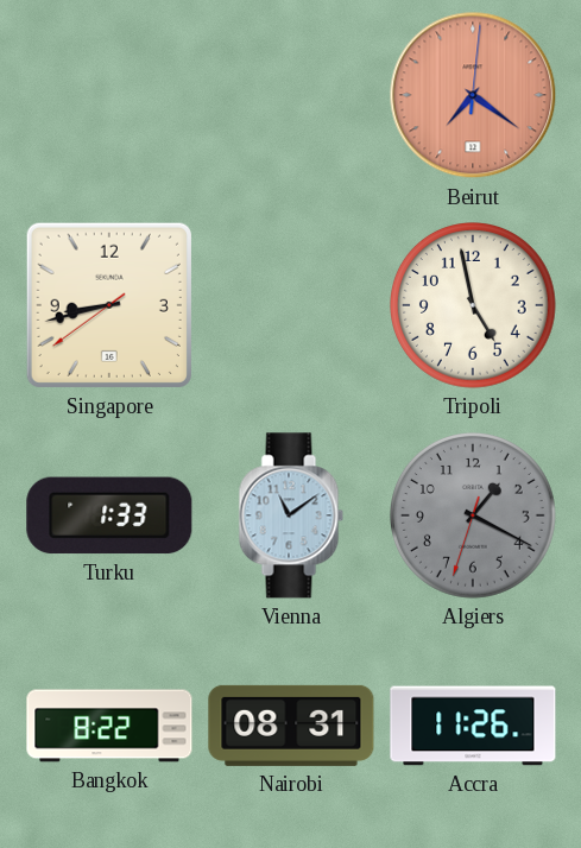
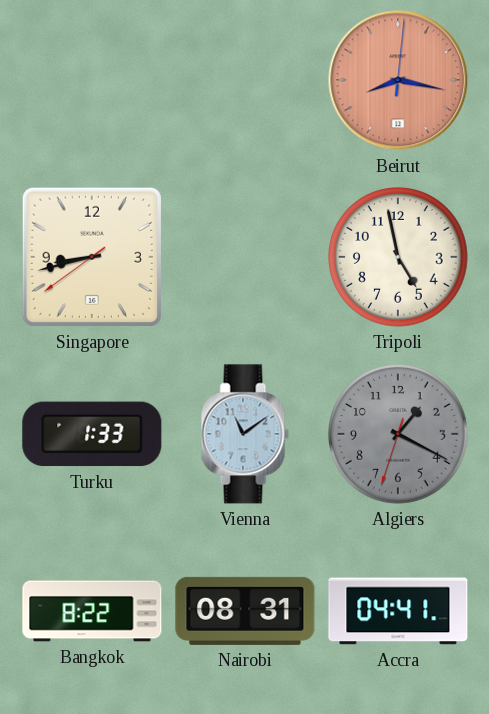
Beirut: 7:21 -> 8:17 (398, 80)
Accra: 11:26 -> 04:41 (398, 611)
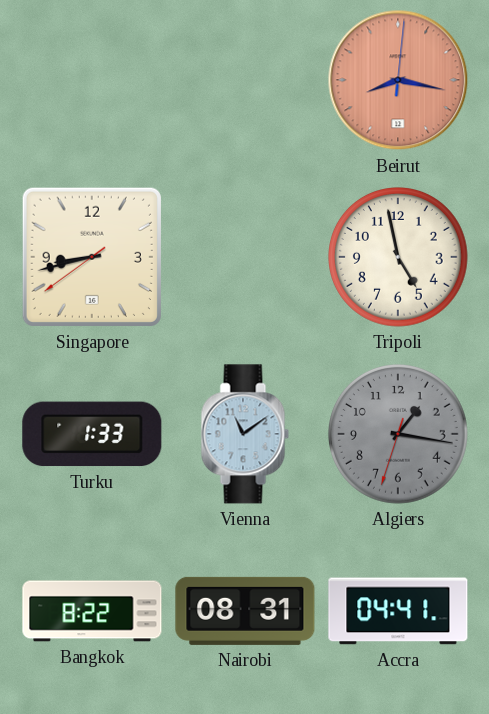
Algiers: 1:19 -> 1:16 (399, 435)
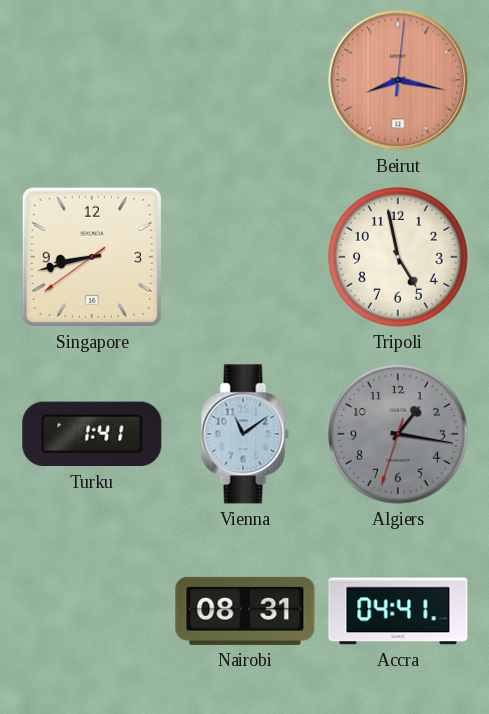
Turku: 1:33 -> 1:41 (92, 434)
Bangkok: 8:22 -> none (92, 611)
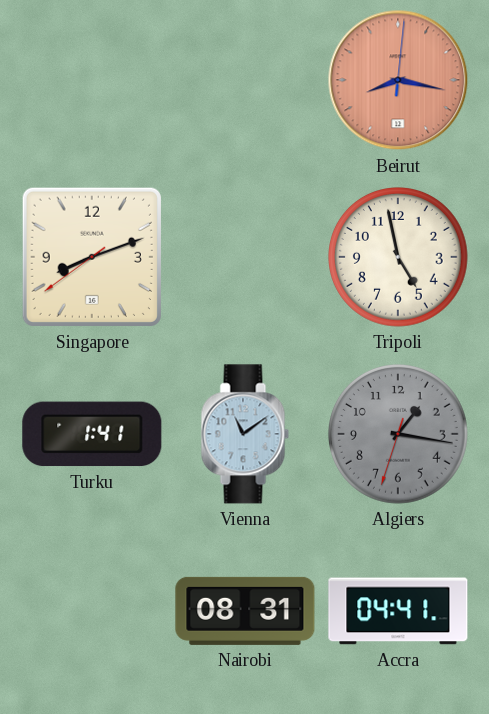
Singapore: 8:42 -> 8:11 (92, 257)
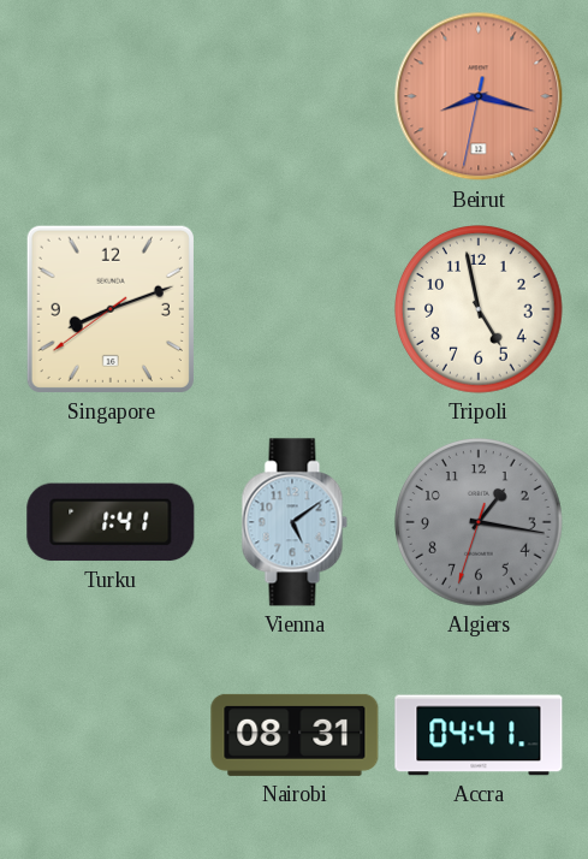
Beirut: 8:17:01 -> 8:17:32 (479, 96)
Vienna: 11:09 -> 5:09 (295, 522)
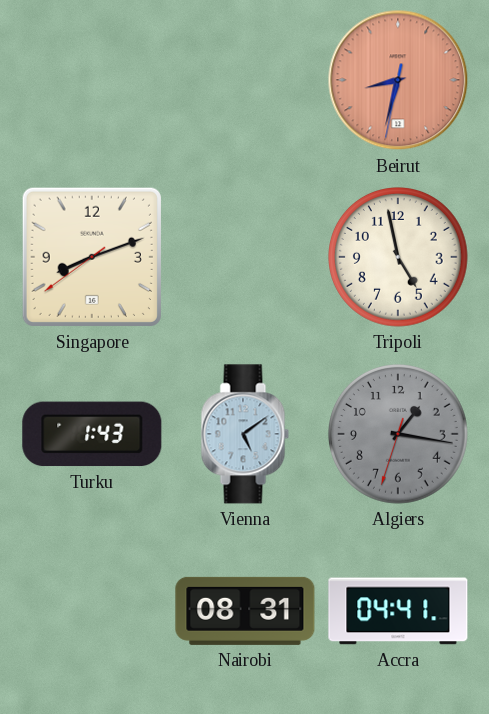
Beirut: 8:17 -> 8:32 (398, 80)
Turku: 1:41 -> 1:43 (92, 434)
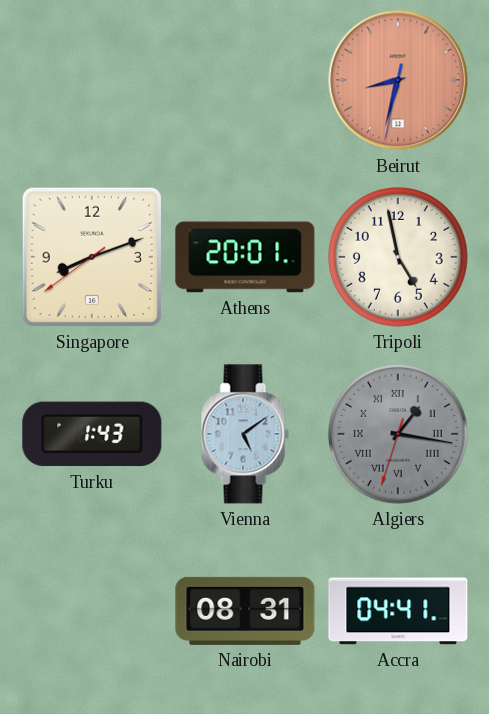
Athens: none -> 20:01 (245, 257)
Algiers numerals: Arabic -> Roman (399, 435)
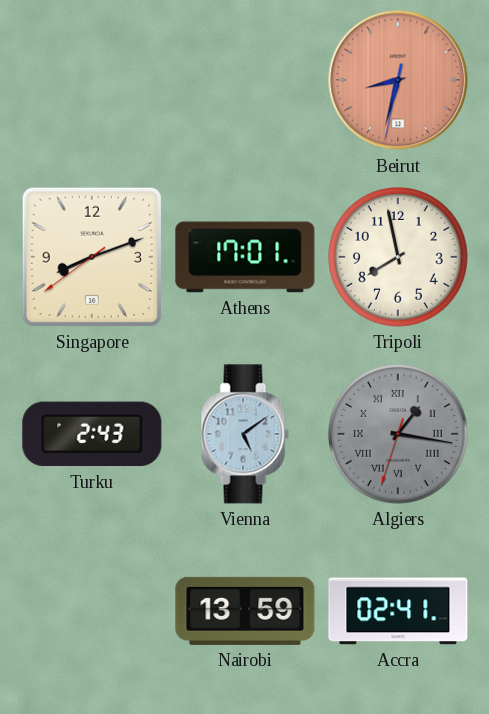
Athens: 20:01 -> 17:01 (245, 257)
Tripoli: 4:58 -> 7:58 (399, 258)
Turku: 1:43 -> 2:43 (92, 434)
Nairobi: 08:31 -> 13:59 (245, 611)
Accra: 04:41 -> 02:41 (398, 611)
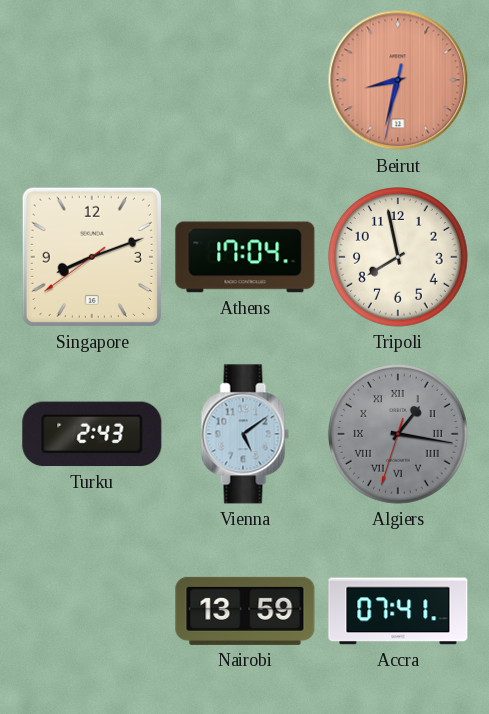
Athens: 17:01 -> 17:04 (245, 257)
Accra: 02:41 -> 07:41 (398, 611)
